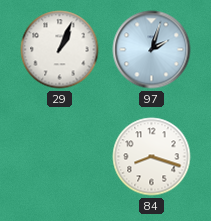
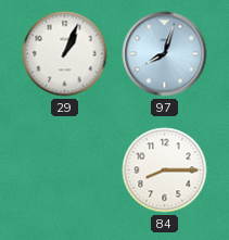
97: 2:03 -> 8:03 (165, 54)
84: 8:18 -> 8:15 (165, 170)
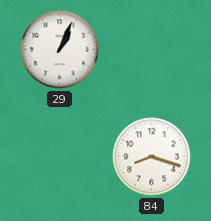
97: 8:03 -> none (165, 54)
84: 8:15 -> 8:18 (152, 157)
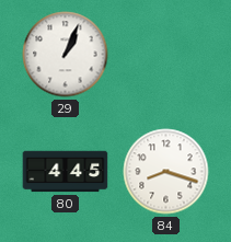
80: none -> 4:45 (66, 172)
